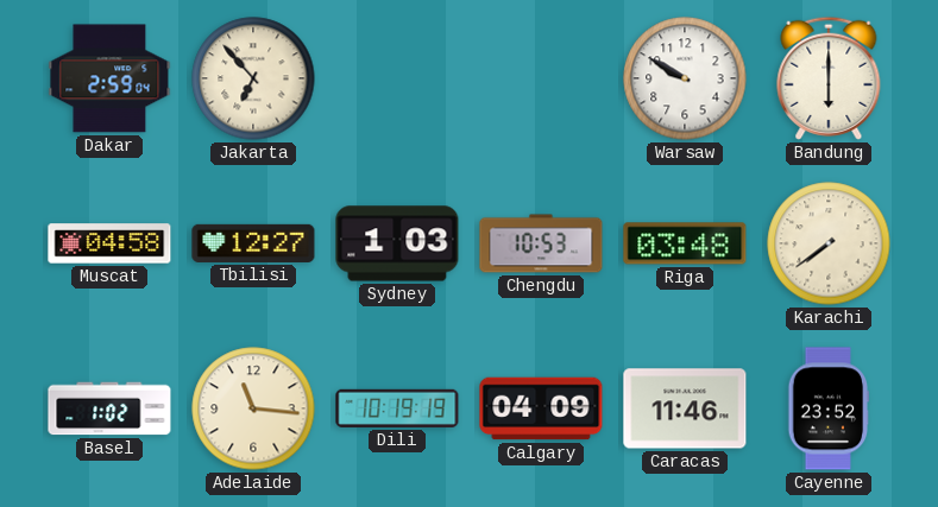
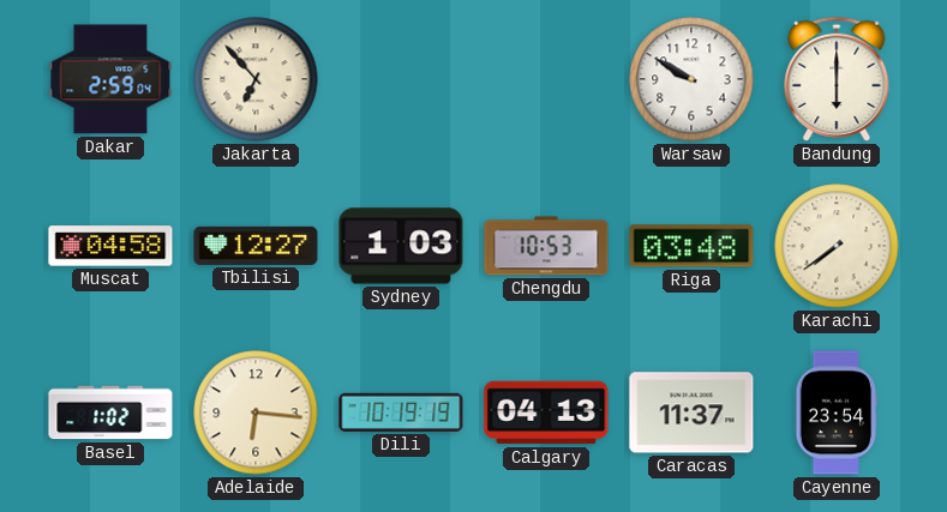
Adelaide: 11:16 -> 6:16 (256, 412)
Calgary: 04:09 -> 04:13 (546, 412)
Caracas: 11:46 -> 11:37 (691, 412)
Cayenne: 23:52 -> 23:54 (837, 412)
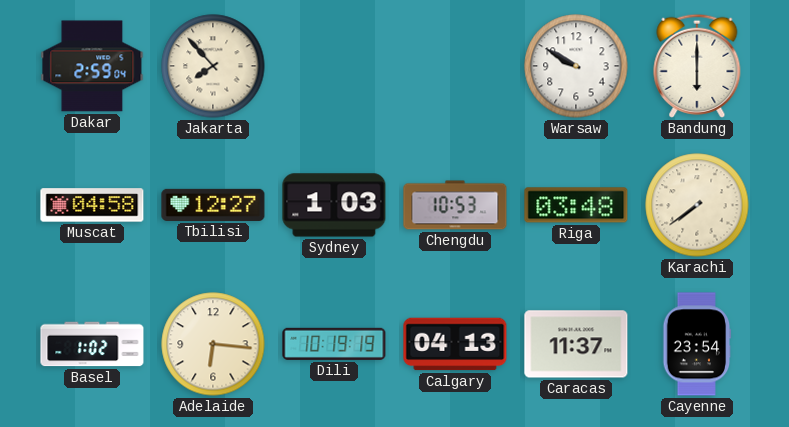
Jakarta: 6:53 -> 7:53 (213, 66)
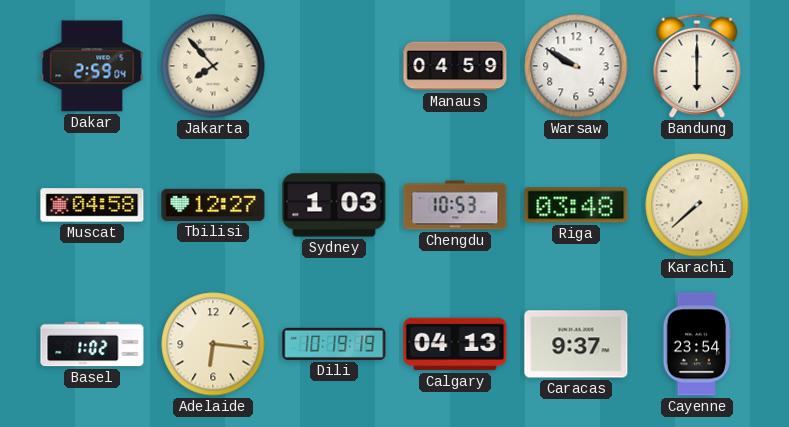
Manaus: none -> 04:59 (455, 66)
Karachi: 7:39 -> 7:38 (697, 205)
Caracas: 11:37 -> 9:37 (576, 344)
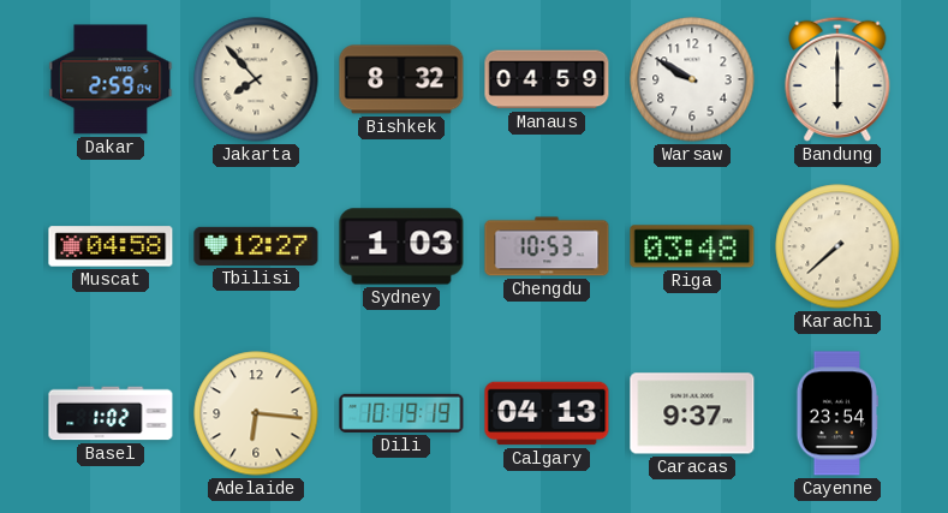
Bishkek: none -> 8:32 (401, 79)
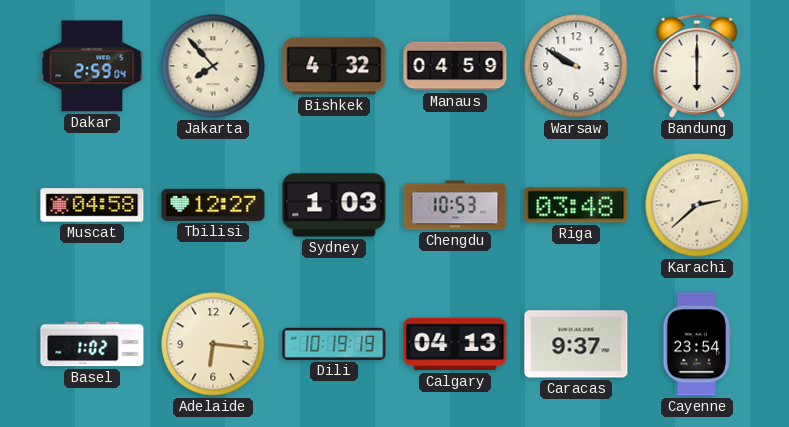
Bishkek: 8:32 -> 4:32 (334, 66)
Karachi: 7:38 -> 2:38 (697, 205)
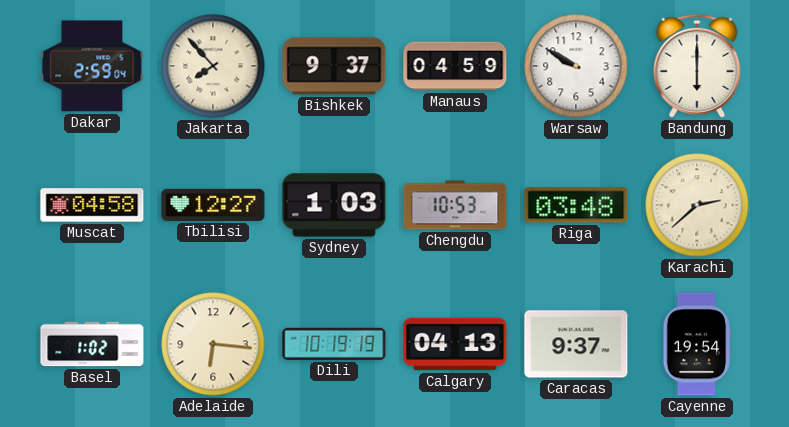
Bishkek: 4:32 -> 9:37 (334, 66)
Cayenne: 23:54 -> 19:54 (697, 344)
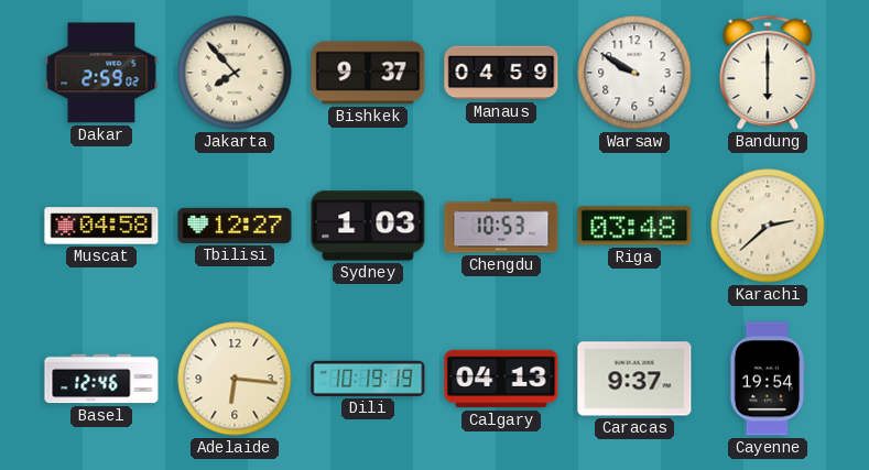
Dakar: 2:59:04 -> 2:59:02 (101, 73)
Basel: 1:02 -> 12:46 (101, 379)
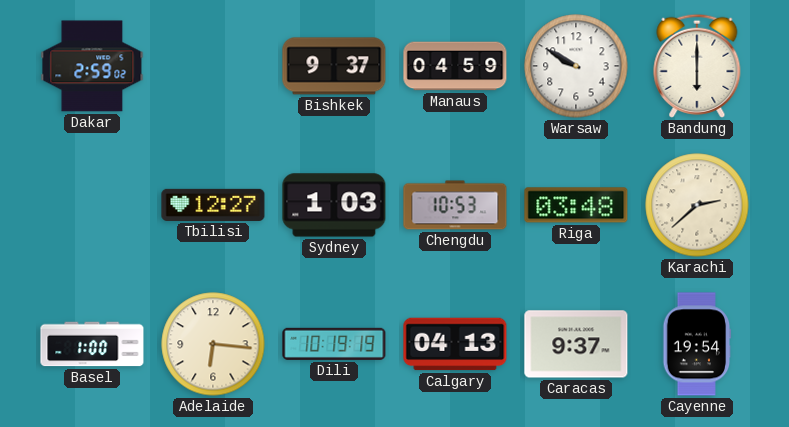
Jakarta: 7:53 -> none (235, 73)
Muscat: 04:58 -> none (101, 226)
Basel: 12:46 -> 1:00 (92, 344)
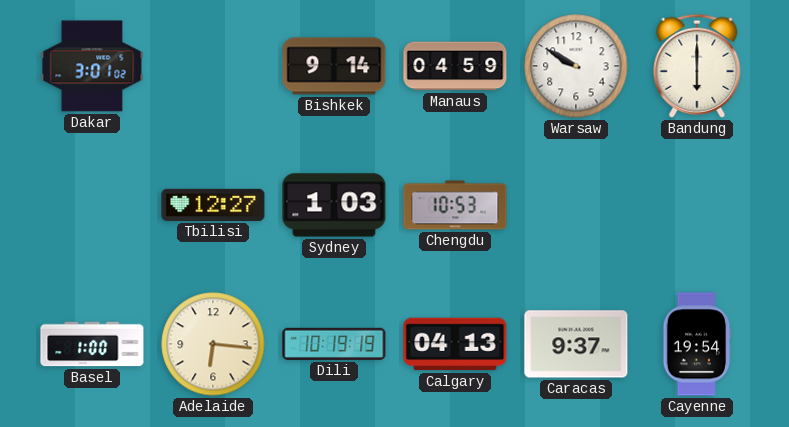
Dakar: 2:59 -> 3:01 (92, 66)
Bishkek: 9:37 -> 9:14 (334, 66)
Riga: 03:48 -> none (576, 205)
Karachi: 2:38 -> none (697, 205)
